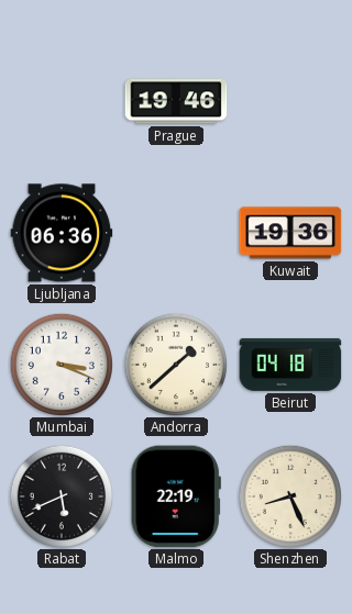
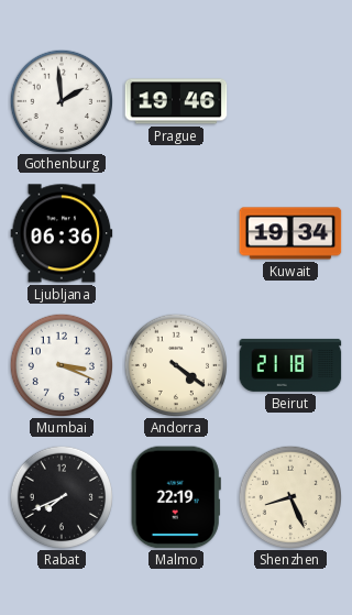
Gothenburg: none -> 1:59 (61, 101)
Kuwait: 19:36 -> 19:34 (290, 233)
Andorra: 1:38 -> 4:21 (175, 365)
Beirut: 04:18 -> 21:18 (290, 365)
Rabat: 5:41 -> 7:41 (61, 497)
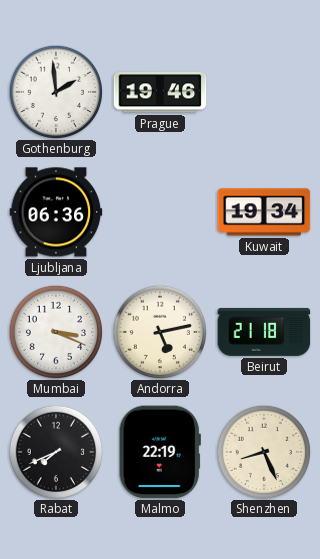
Andorra: 4:21 -> 5:13 (159, 332)
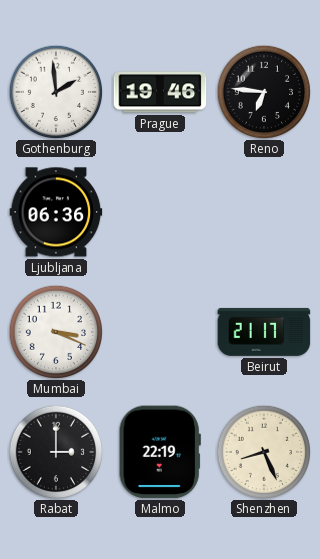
Reno: none -> 6:46 (263, 92)
Kuwait: 19:34 -> none (264, 212)
Andorra: 5:13 -> none (159, 332)
Beirut: 21:18 -> 21:17 (264, 332)
Rabat: 7:41 -> 3:00 (55, 452)
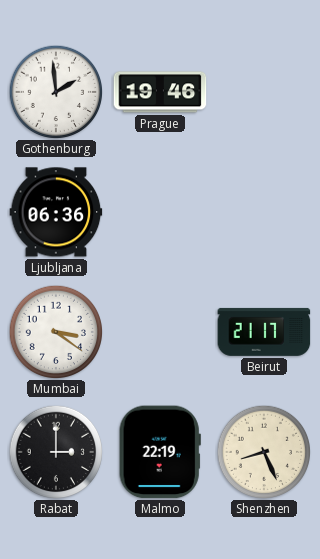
Reno: 6:46 -> none (263, 92)
Mumbai: 3:19 -> 3:21 (55, 332)
